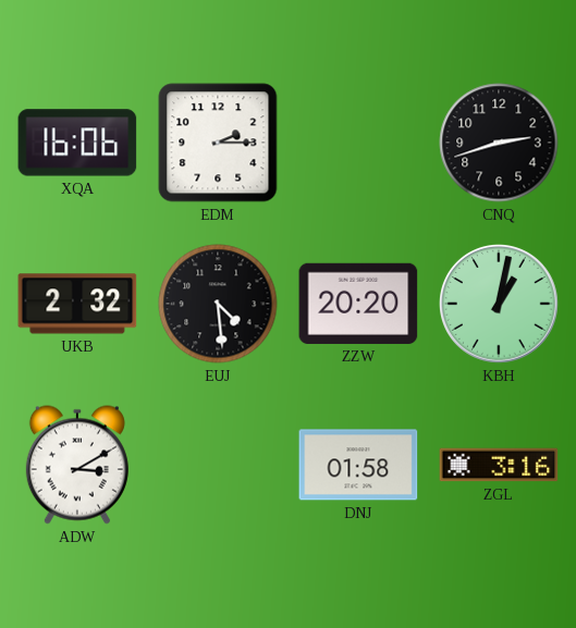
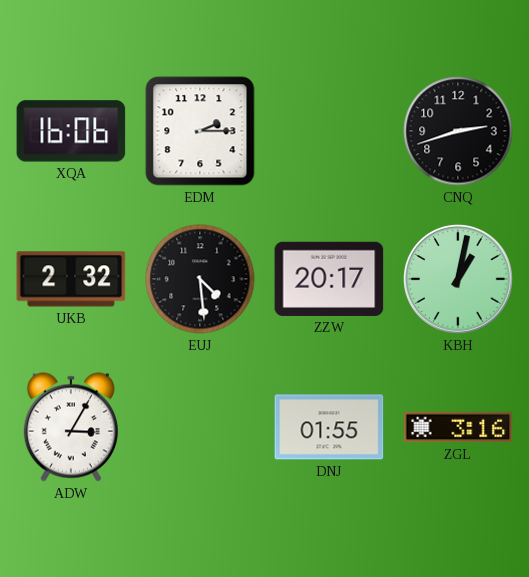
ZZW: 20:20 -> 20:17 (329, 279)
ADW: 3:10 -> 3:05 (71, 427)
DNJ: 01:58 -> 01:55 (329, 427)
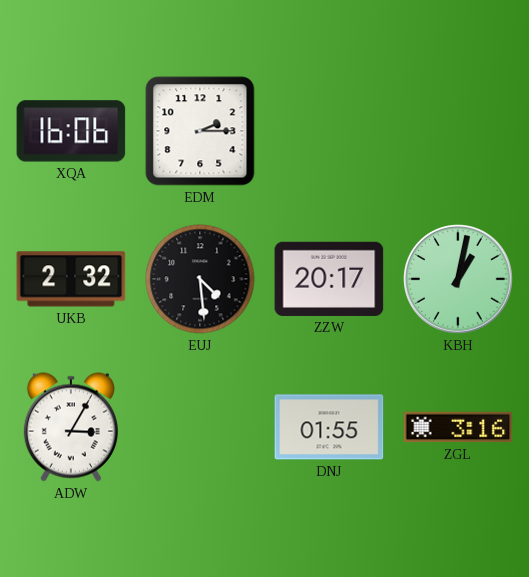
CNQ: 2:42 -> none (458, 131)
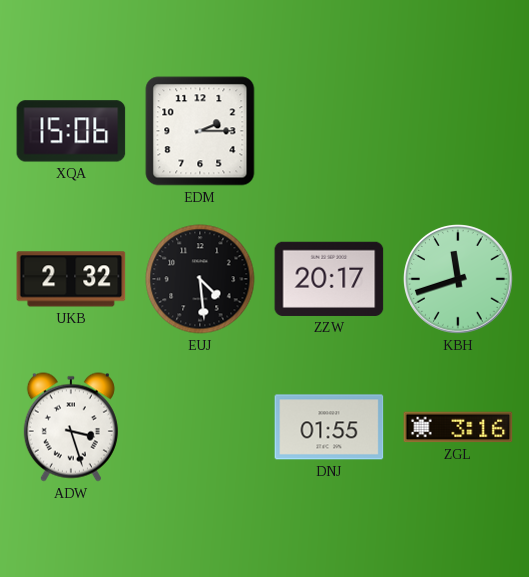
XQA: 16:06 -> 15:06 (71, 131)
KBH: 1:02 -> 11:42 (459, 280)
ADW: 3:05 -> 3:27 (71, 427)
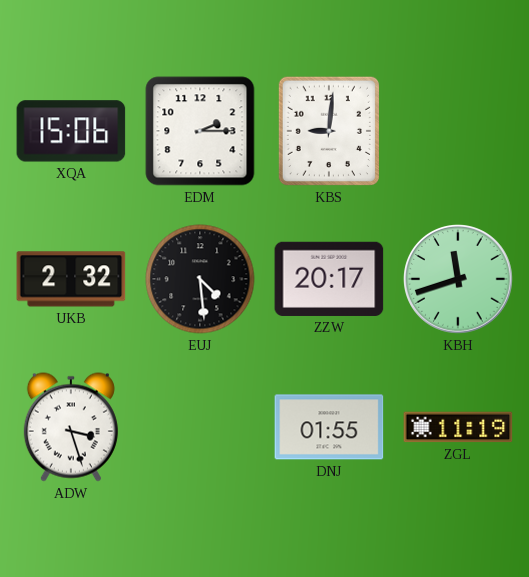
KBS: none -> 9:01 (329, 131)
ZGL: 3:16 -> 11:19 (458, 427)
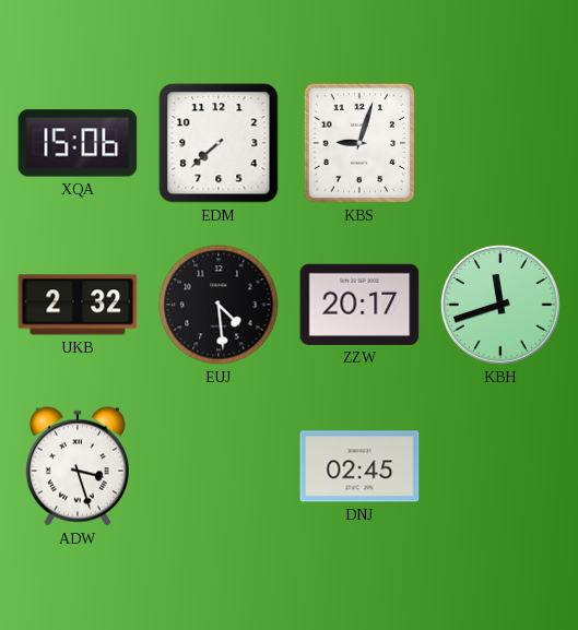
EDM: 2:15 -> 7:38 (219, 143)
KBS: 9:01 -> 9:03 (359, 143)
DNJ: 01:55 -> 02:45 (359, 466)
ZGL: 11:19 -> none (458, 427)
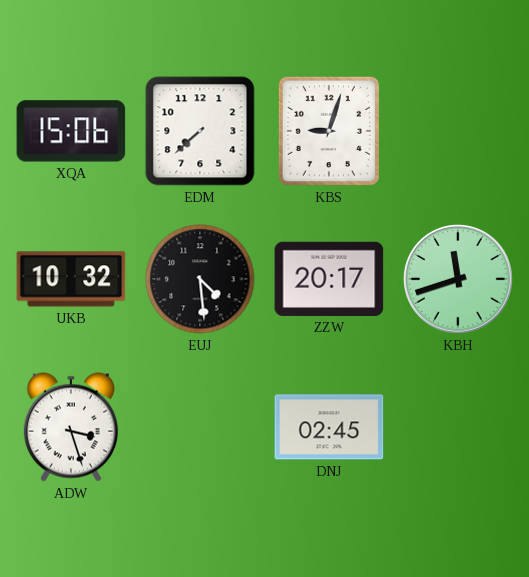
UKB: 2:32 -> 10:32 (71, 279)
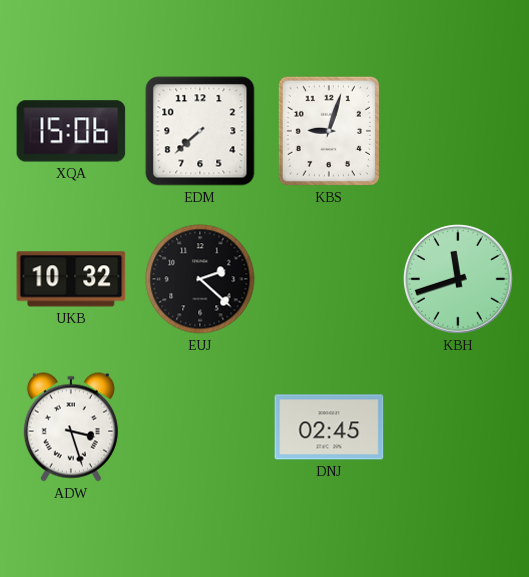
EUJ: 4:29 -> 2:22 (200, 279)
ZZW: 20:17 -> none (329, 279)
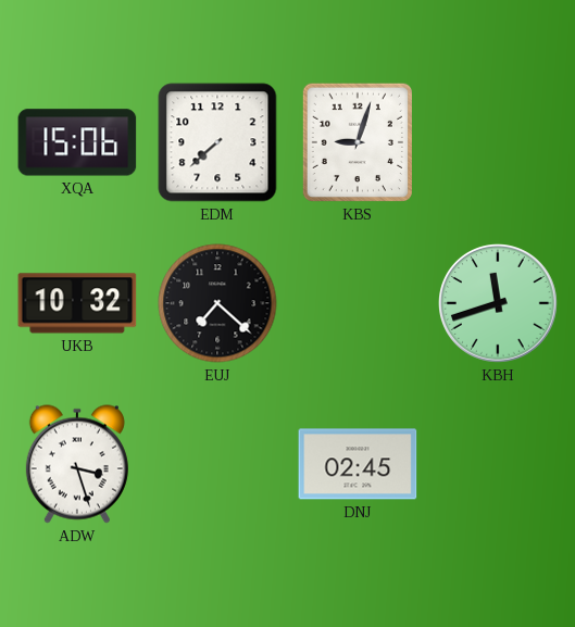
EUJ: 2:22 -> 7:22 (217, 303)
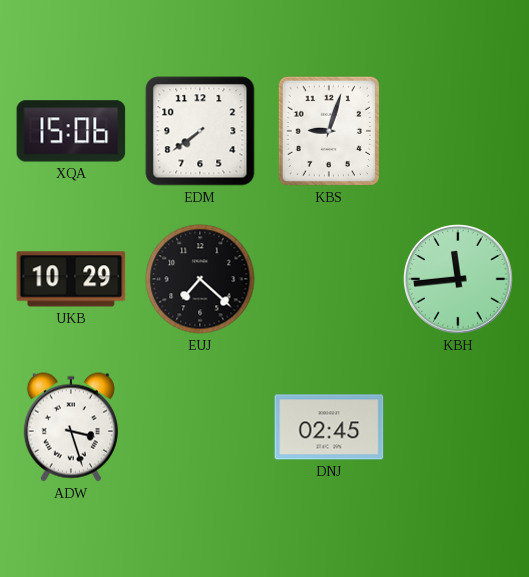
EDM: 7:38 -> 7:39 (200, 131)
UKB: 10:32 -> 10:29 (71, 279)
KBH: 11:42 -> 11:44 (459, 280)
